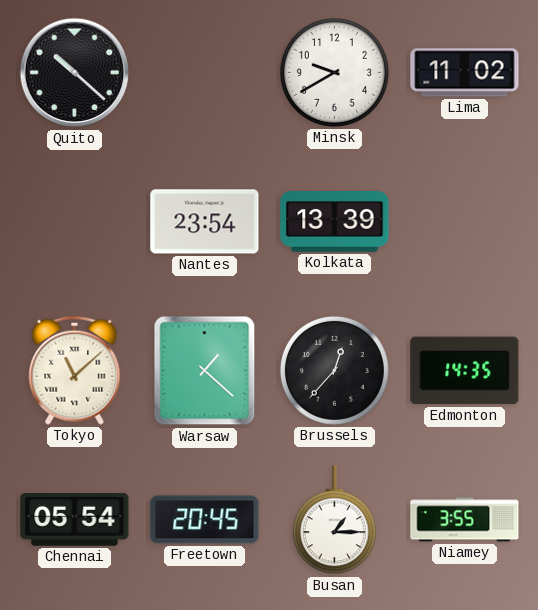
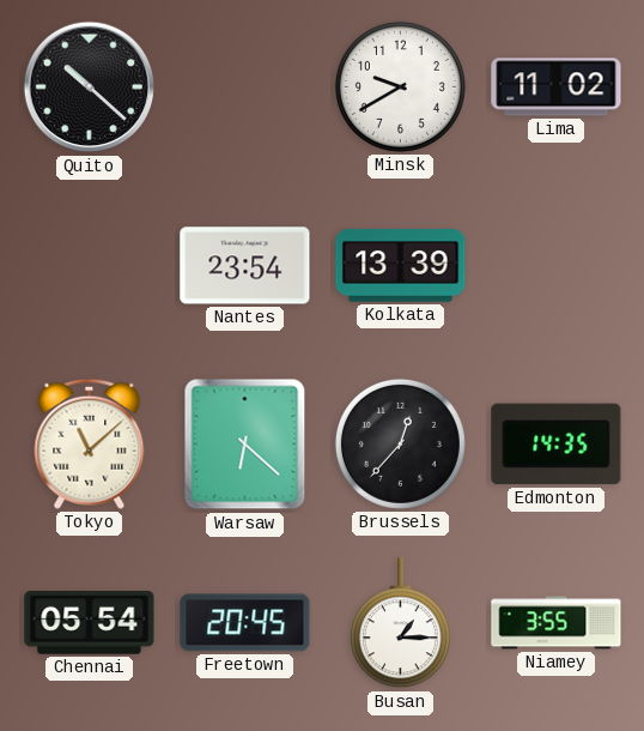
Warsaw: 1:22 -> 6:22 (245, 445)
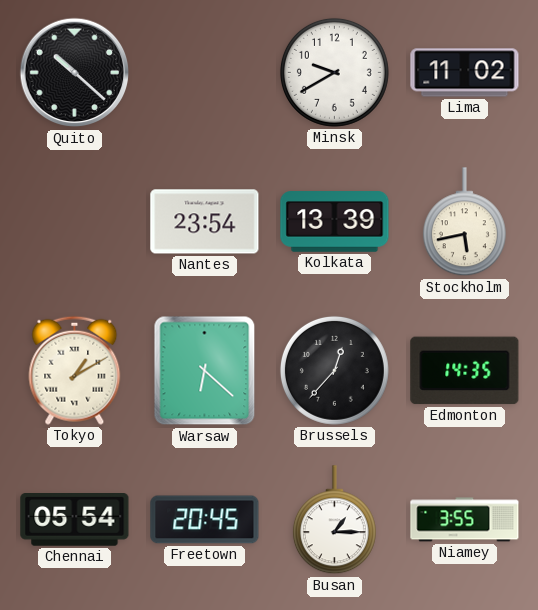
Stockholm: none -> 5:43 (464, 222)
Tokyo: 11:08 -> 1:10 (75, 370)
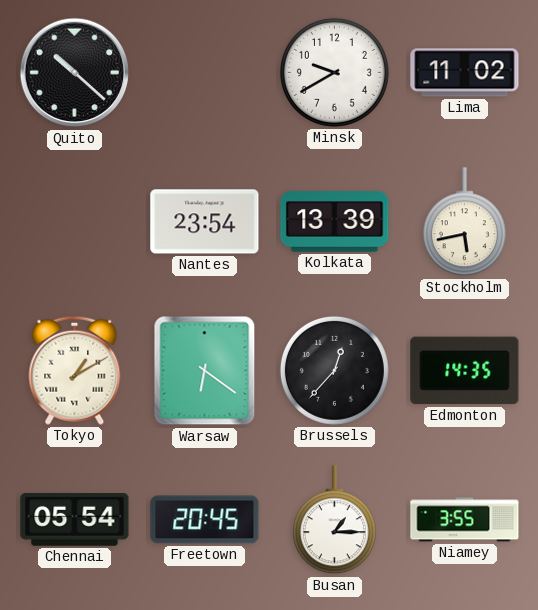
Warsaw: 6:22 -> 6:21 (205, 371)
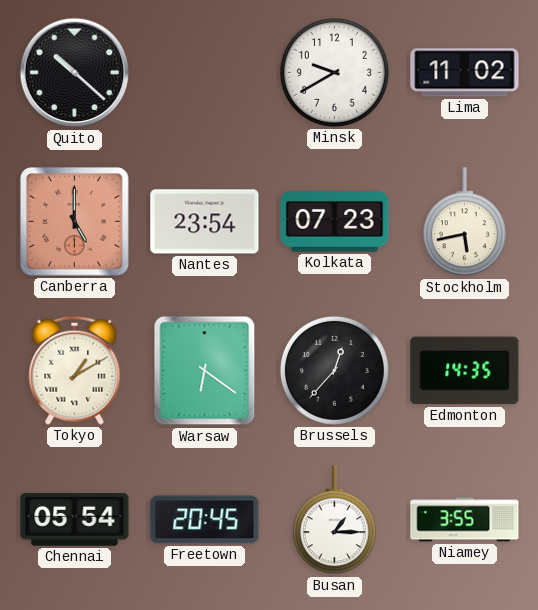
Canberra: none -> 5:00 (75, 222)
Kolkata: 13:39 -> 07:23 (335, 222)
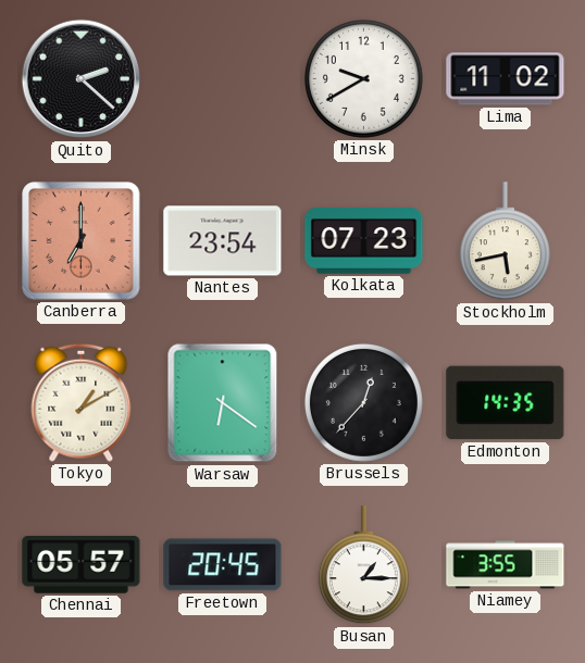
Quito: 10:22 -> 2:22 (82, 79)
Canberra: 5:00 -> 7:00 (82, 241)
Chennai: 05:54 -> 05:57 (82, 565)
